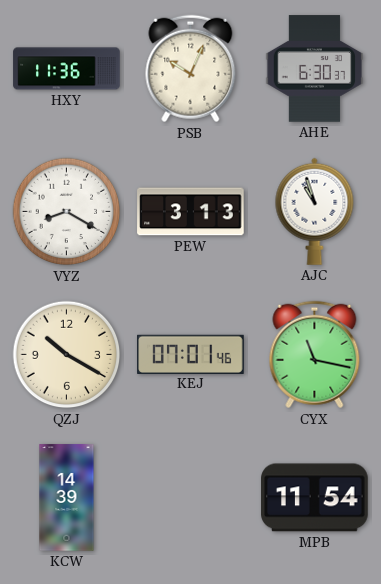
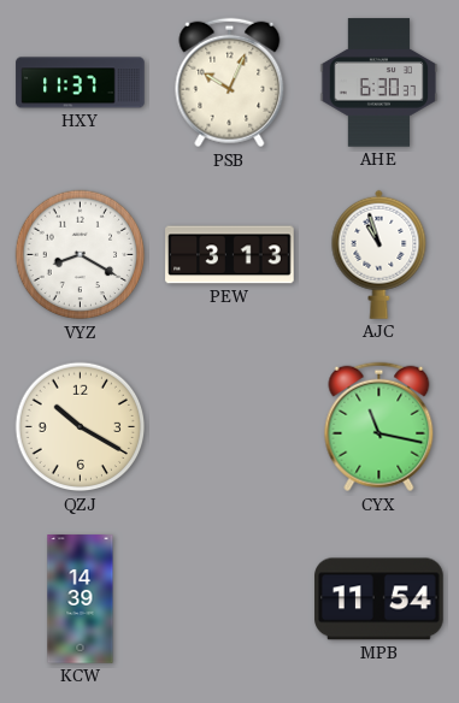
HXY: 11:36 -> 11:37 (81, 83)
KEJ: 07:01 -> none (191, 354)
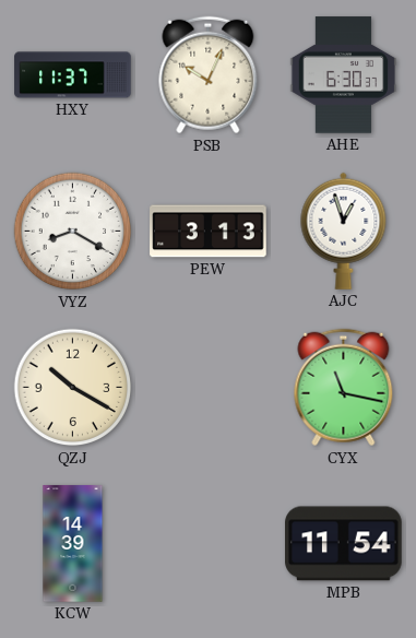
AJC: 10:57 -> 12:57 (344, 231)
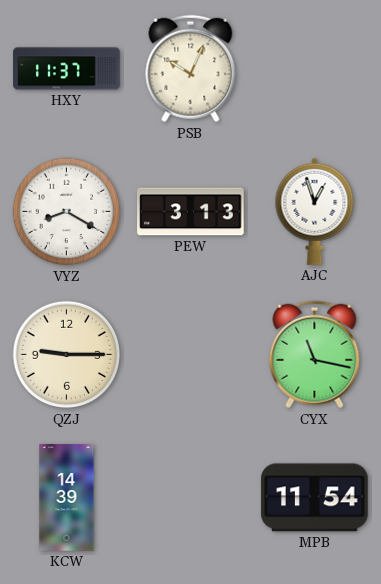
AHE: 6:30 -> none (344, 75)
QZJ: 10:20 -> 9:15 (67, 355)
